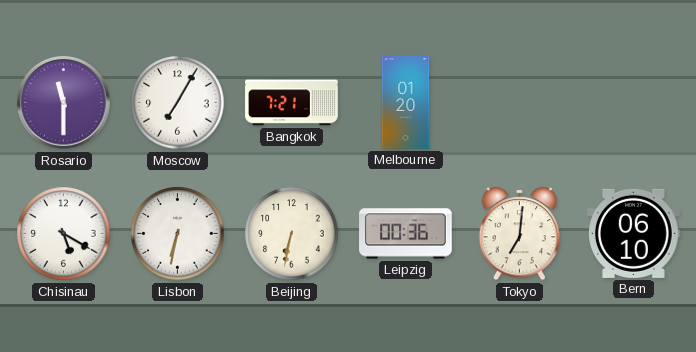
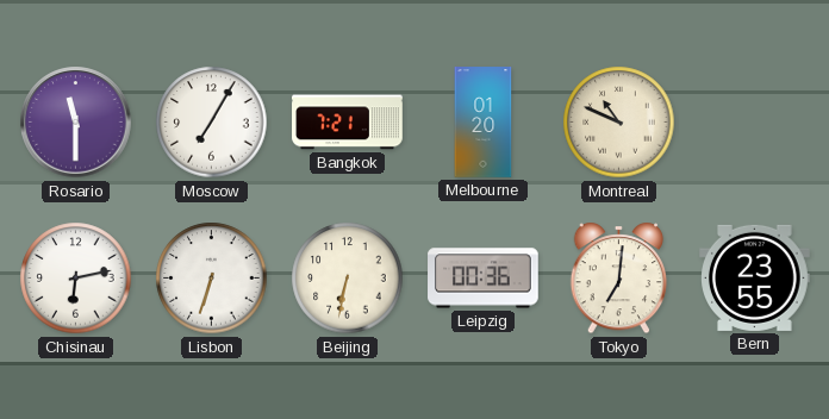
Montreal: none -> 10:49 (619, 123)
Chisinau: 5:20 -> 6:13 (76, 279)
Lisbon: 6:32 -> 6:33 (212, 279)
Bern: 06:10 -> 23:55 (755, 277)
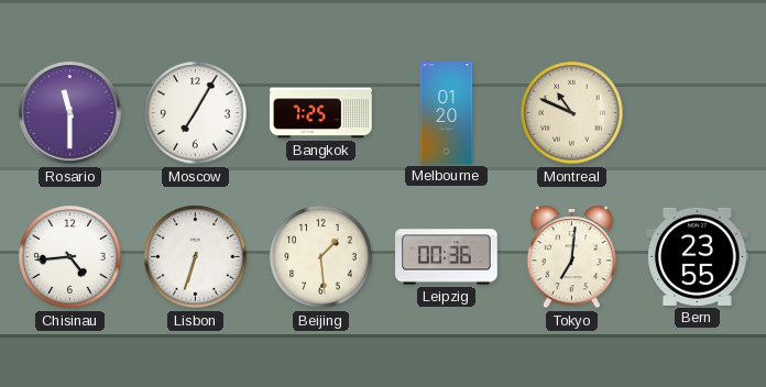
Bangkok: 7:21 -> 7:25 (321, 113)
Chisinau: 6:13 -> 4:44 (70, 257)
Beijing: 6:32 -> 1:29 (321, 257)
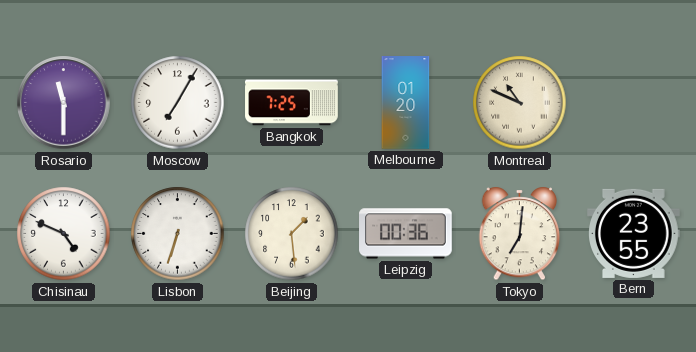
Chisinau: 4:44 -> 4:49 (64, 234)
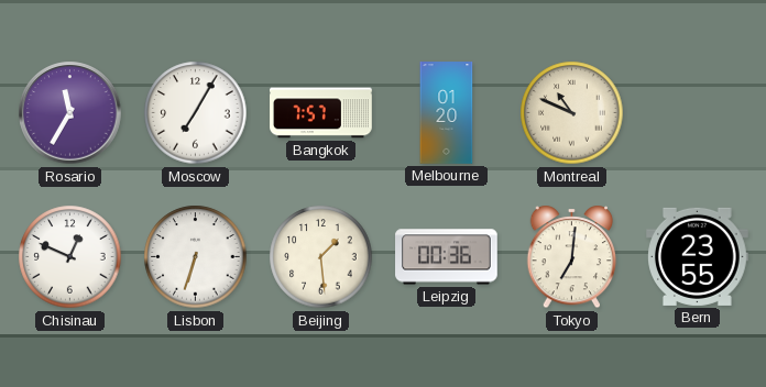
Rosario: 11:30 -> 11:35 (70, 113)
Bangkok: 7:25 -> 7:57 (321, 113)
Chisinau: 4:49 -> 12:49 (70, 257)
